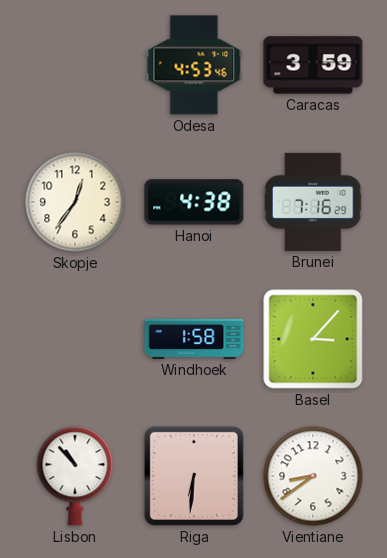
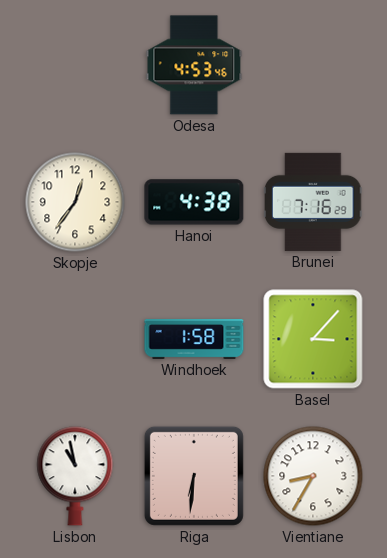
Caracas: 3:59 -> none (313, 65)
Lisbon: 10:53 -> 10:58 (75, 476)
Vientiane: 8:39 -> 8:35 (313, 476)
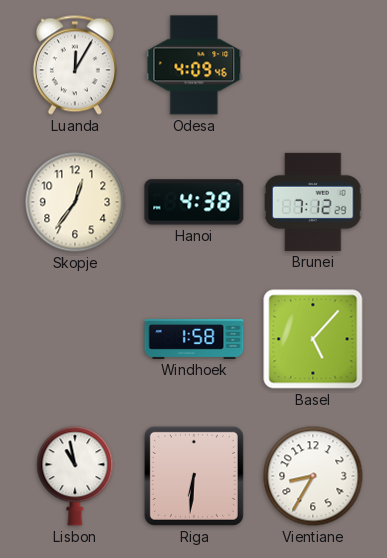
Luanda: none -> 12:05 (75, 65)
Odesa: 4:53 -> 4:09 (194, 65)
Brunei: 7:16 -> 7:12 (313, 202)
Basel: 3:07 -> 5:07 (313, 339)
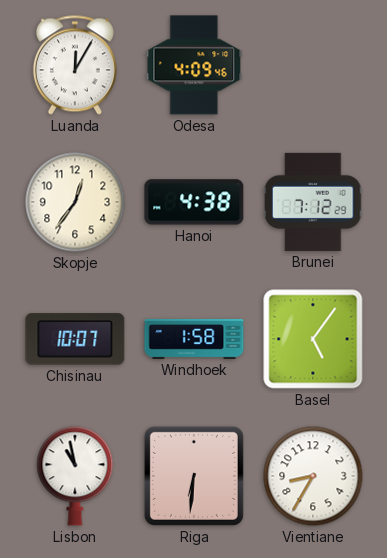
Chisinau: none -> 10:07 (75, 339)
Basel: 5:07 -> 5:06 (313, 339)
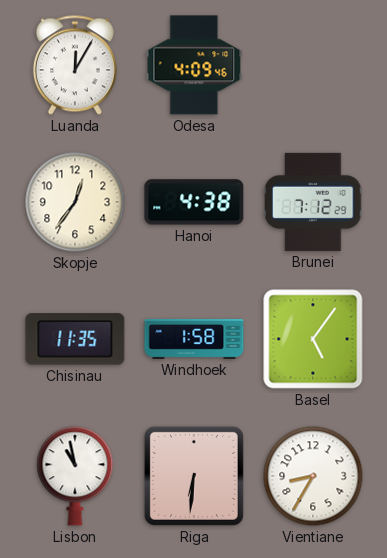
Chisinau: 10:07 -> 11:35 (75, 339)
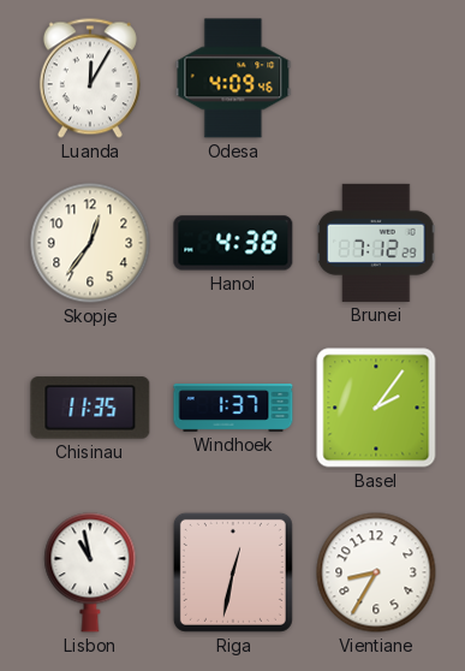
Windhoek: 1:58 -> 1:37 (233, 408)
Basel: 5:06 -> 2:06 (376, 408)
Riga: 6:31 -> 12:32 (233, 572)
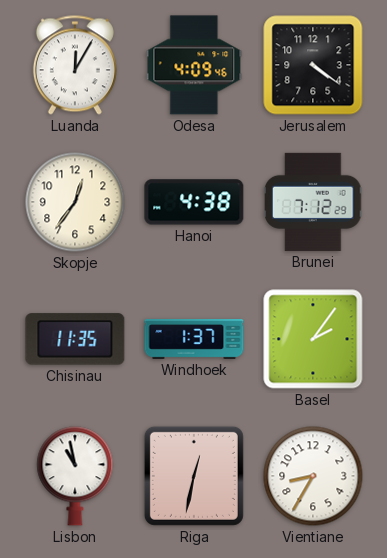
Jerusalem: none -> 4:21 (313, 65)
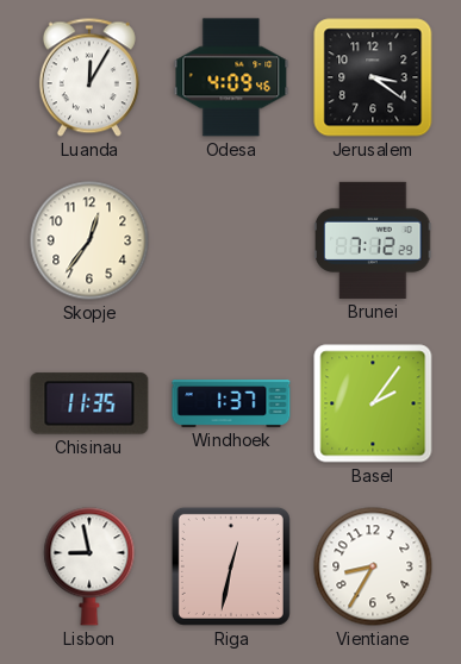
Jerusalem: 4:21 -> 3:21 (373, 77)
Hanoi: 4:38 -> none (194, 202)
Lisbon: 10:58 -> 8:58 (89, 566)
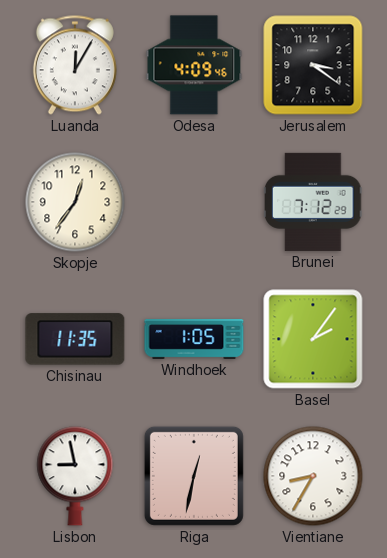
Windhoek: 1:37 -> 1:05 (194, 339)
